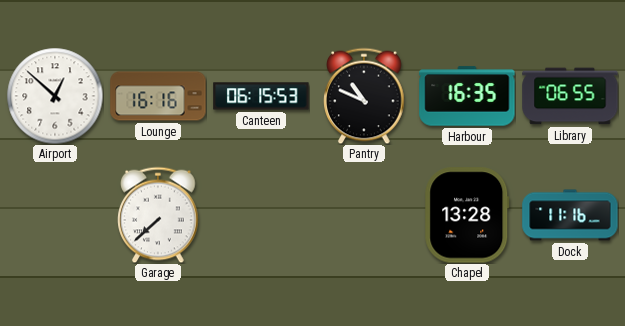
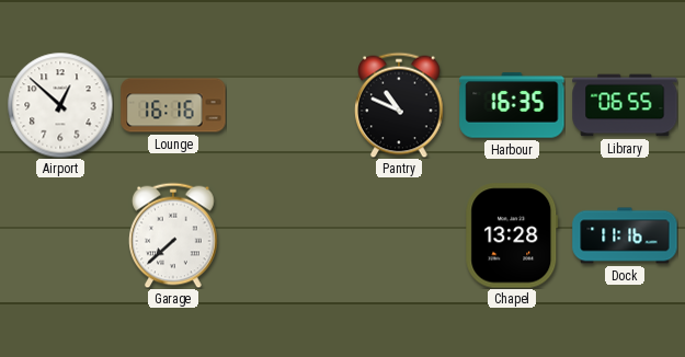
Canteen: 06:15 -> none (261, 96)
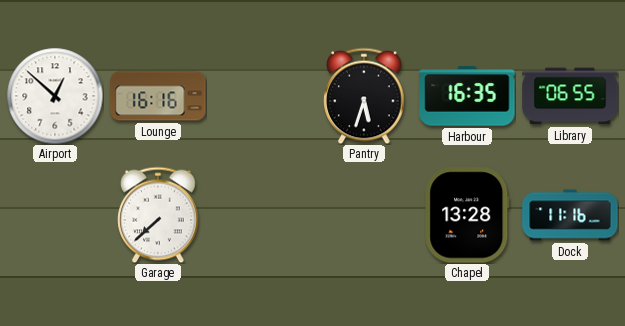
Pantry: 10:49 -> 5:33 (364, 96)
